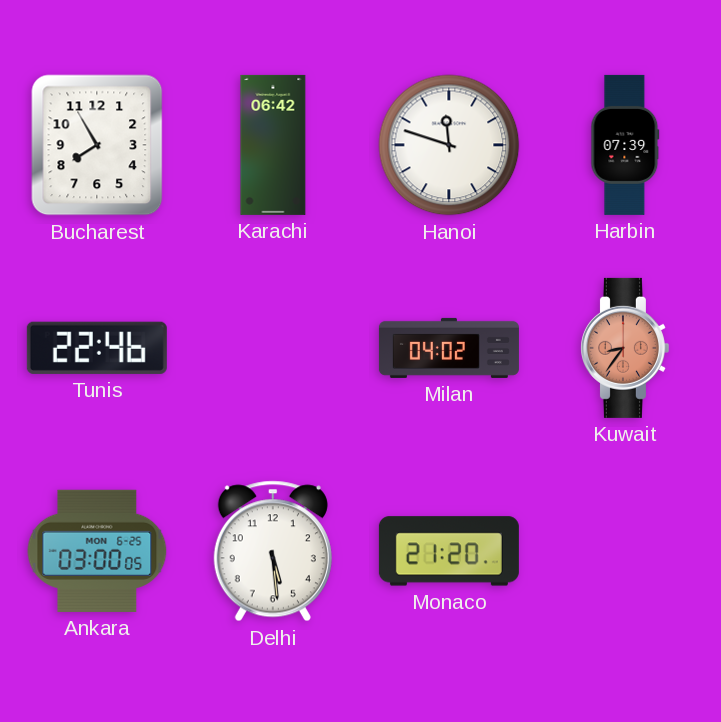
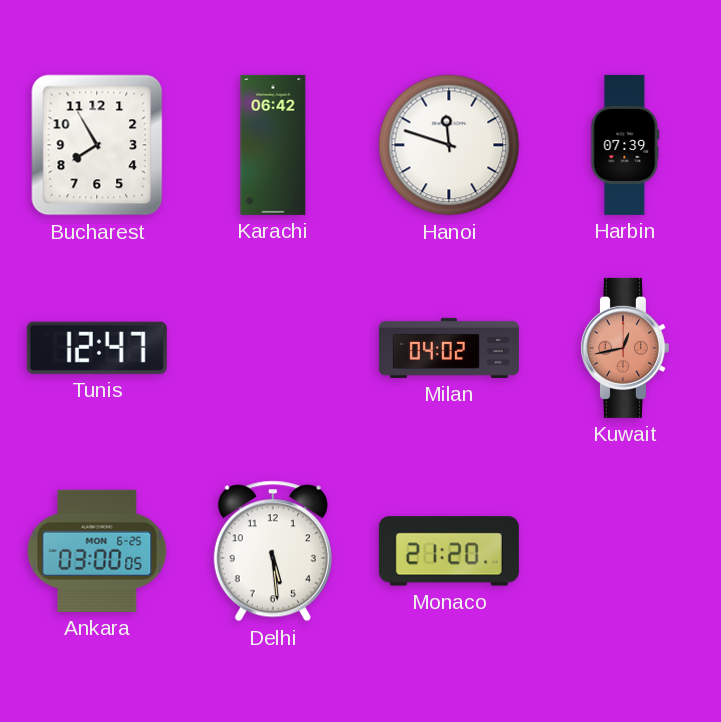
Tunis: 22:46 -> 12:47 (97, 348)
Kuwait: 8:36 -> 12:43 (624, 348)
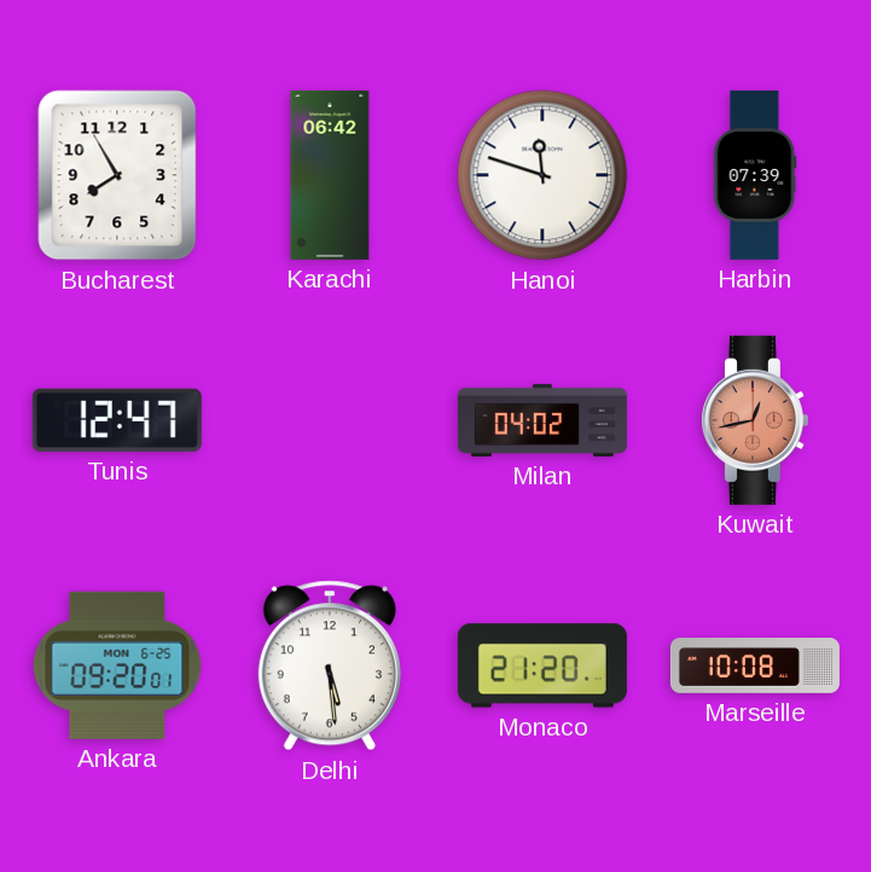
Ankara: 03:00 -> 09:20 (117, 665)
Marseille: none -> 10:08 (755, 667)
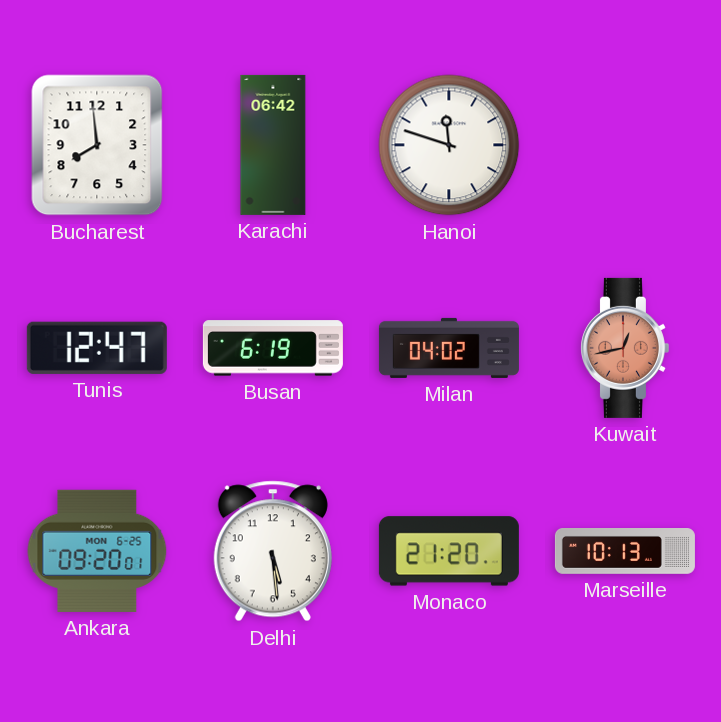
Bucharest: 7:55 -> 7:59 (97, 145)
Harbin: 07:39 -> none (755, 175)
Busan: none -> 6:19 (273, 348)
Marseille: 10:08 -> 10:13 (625, 552)
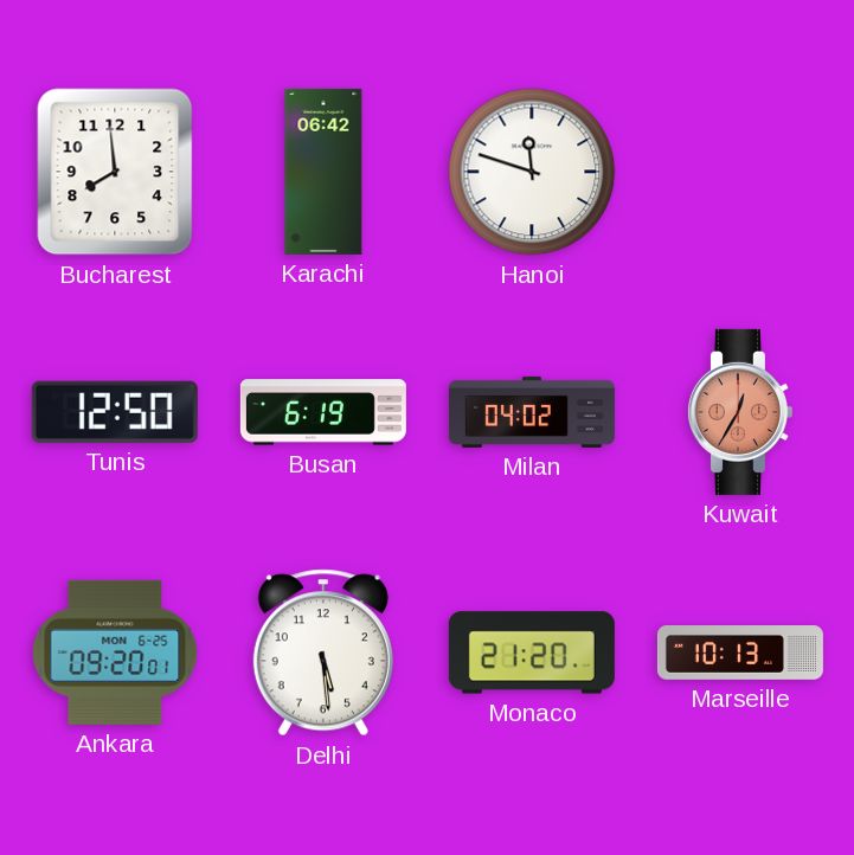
Tunis: 12:47 -> 12:50 (115, 412)
Kuwait: 12:43 -> 12:35 (739, 412)
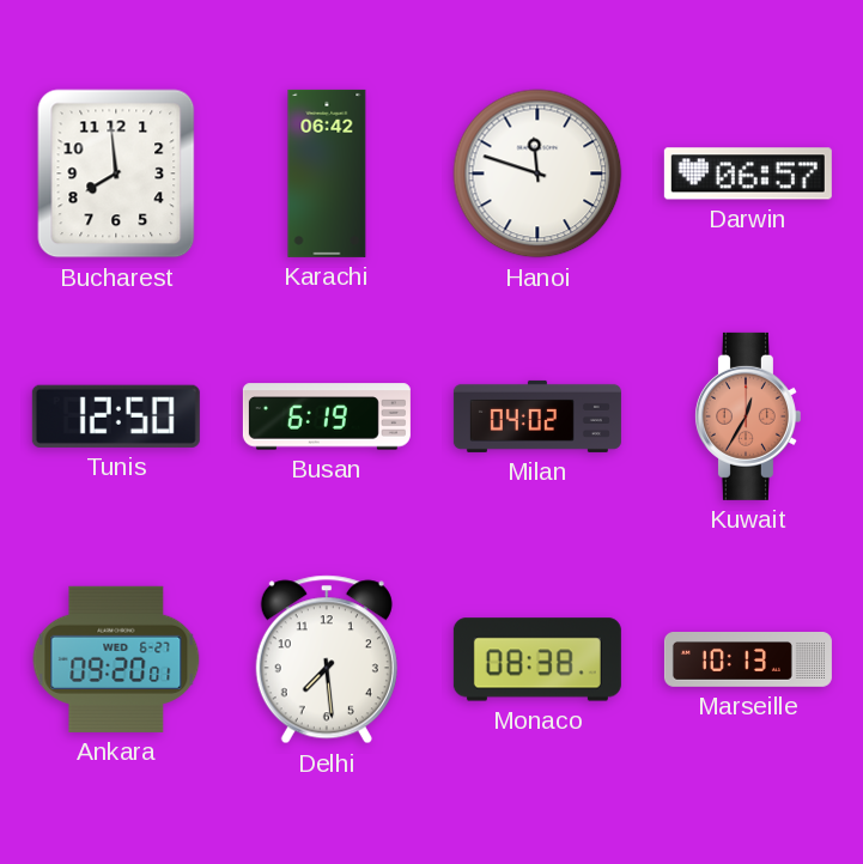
Darwin: none -> 06:57 (748, 174)
Ankara date: MON 6-25 -> WED 6-27 (116, 659)
Delhi: 5:29 -> 7:29 (327, 659)
Monaco: 21:20 -> 08:38 (537, 659)
